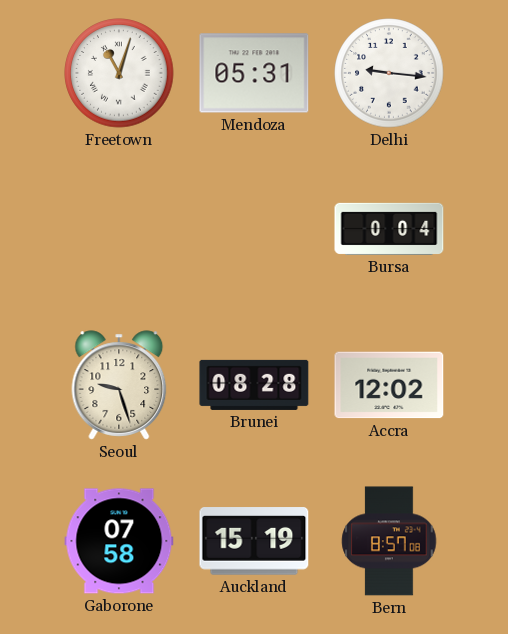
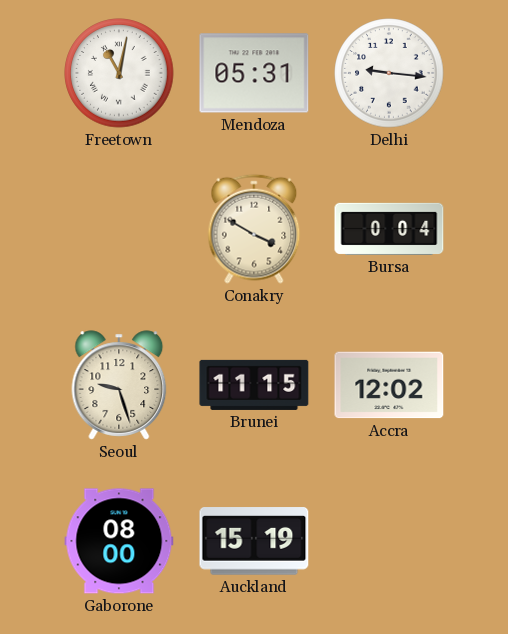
Freetown: 11:03 -> 11:02 (119, 73)
Conakry: none -> 3:50 (254, 229)
Brunei: 08:28 -> 11:15 (254, 385)
Gaborone: 07:58 -> 08:00 (119, 541)
Bern: 8:57 -> none (389, 541)
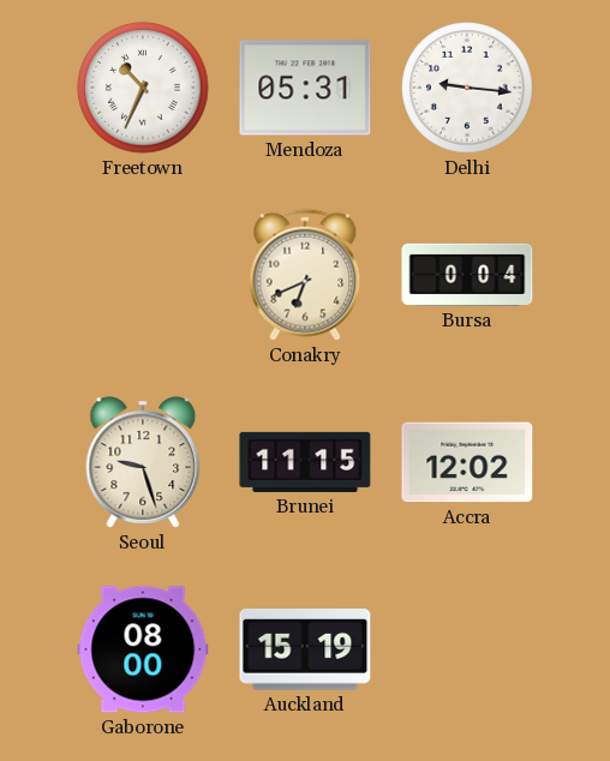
Freetown: 11:02 -> 10:34 (143, 88)
Conakry: 3:50 -> 6:41 (305, 275)
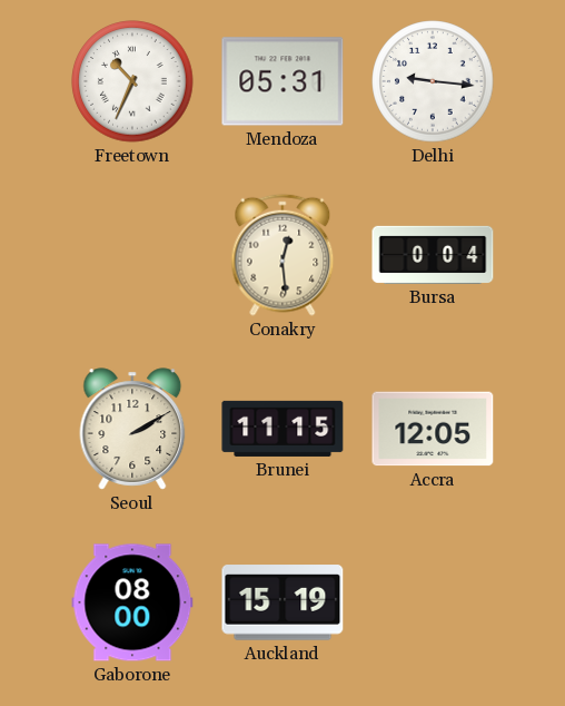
Conakry: 6:41 -> 12:29 (282, 255)
Seoul: 9:27 -> 2:10 (132, 429)
Accra: 12:02 -> 12:05 (433, 429)
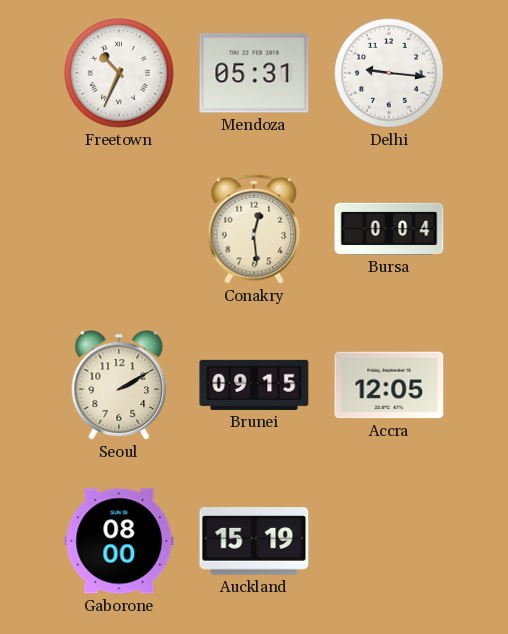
Brunei: 11:15 -> 09:15 (254, 385)
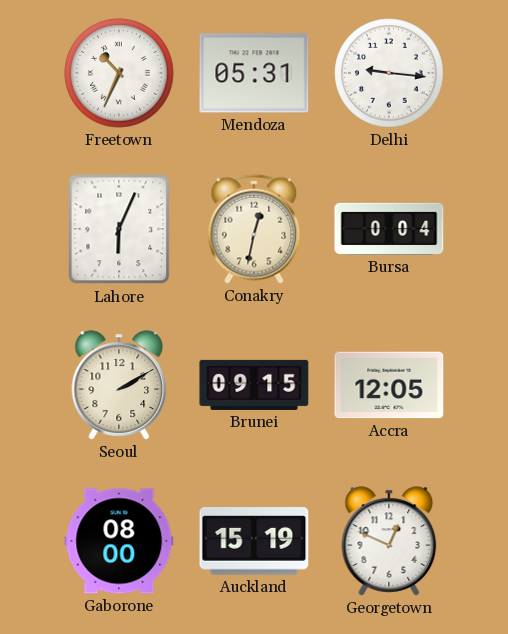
Lahore: none -> 6:04 (119, 229)
Conakry: 12:29 -> 12:32 (254, 229)
Georgetown: none -> 12:49 (389, 541)
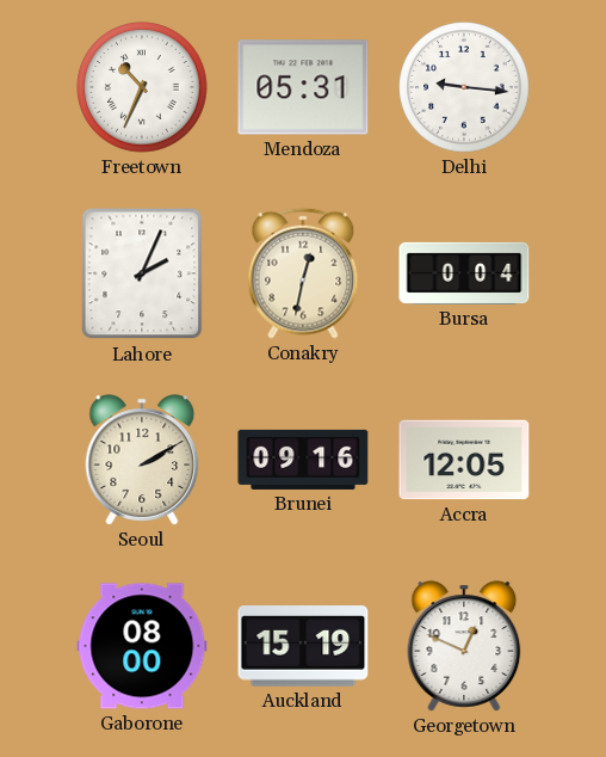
Lahore: 6:04 -> 2:04 (142, 273)
Brunei: 09:15 -> 09:16 (303, 460)
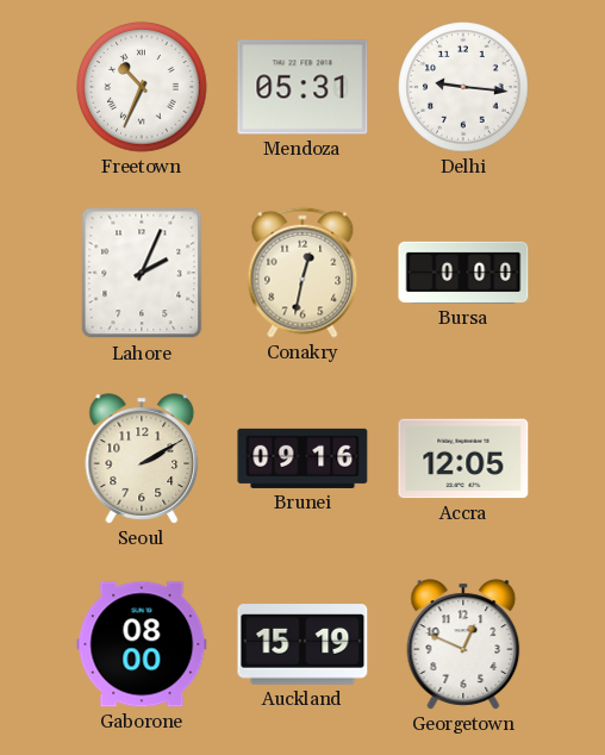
Bursa: 0:04 -> 0:00 (463, 273)
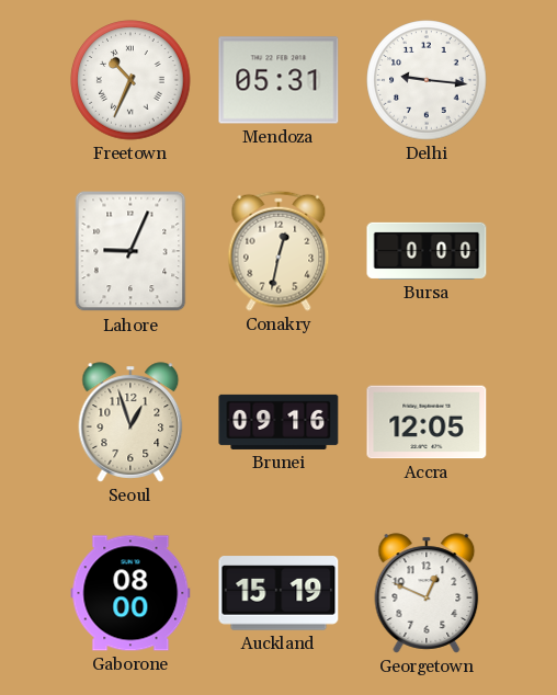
Lahore: 2:04 -> 9:04 (130, 251)
Seoul: 2:10 -> 12:57 (130, 422)
